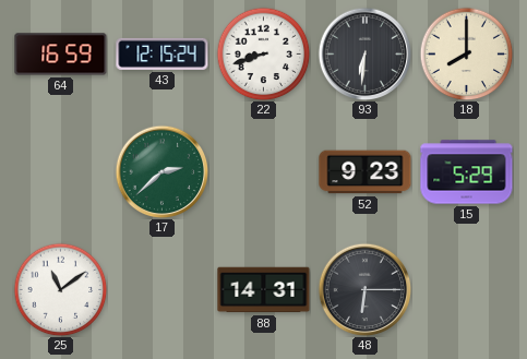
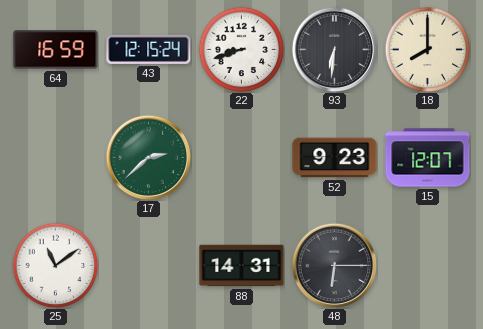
15: 5:29 -> 12:07 (428, 158)
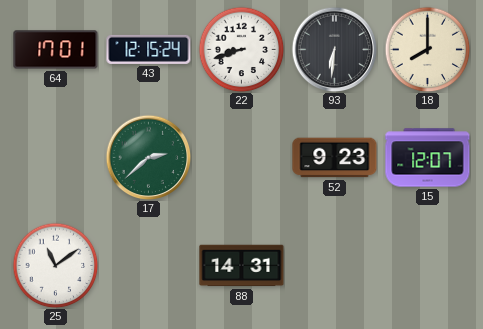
64: 16:59 -> 17:01 (56, 50)
48: 6:15 -> none (334, 265)
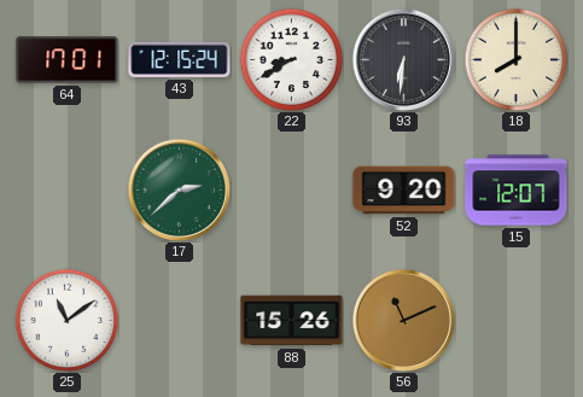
22: 8:42 -> 8:40 (291, 59)
52: 9:23 -> 9:20 (404, 191)
88: 14:31 -> 15:26 (292, 321)
56: none -> 11:11 (403, 320)
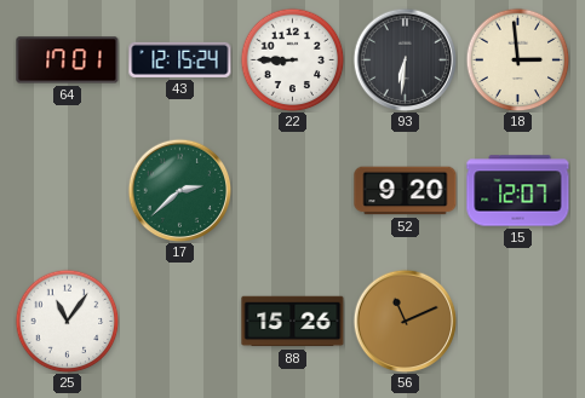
22: 8:40 -> 8:45 (292, 59)
18: 8:00 -> 2:59 (517, 59)
25: 11:09 -> 11:06 (67, 321)
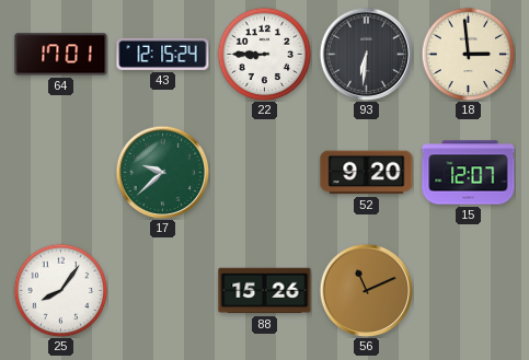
17: 2:38 -> 9:38 (162, 172)
25: 11:06 -> 8:06 (60, 290)
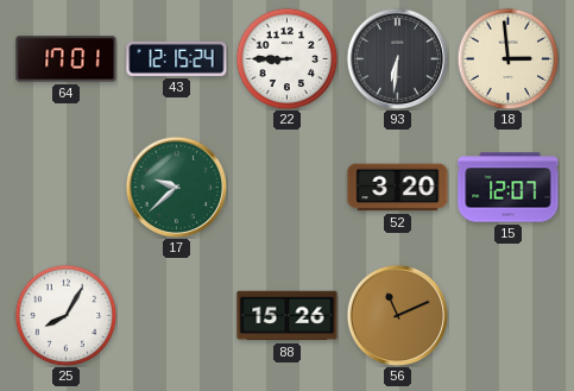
52: 9:20 -> 3:20 (398, 188)
25: 8:06 -> 8:05 (65, 315)
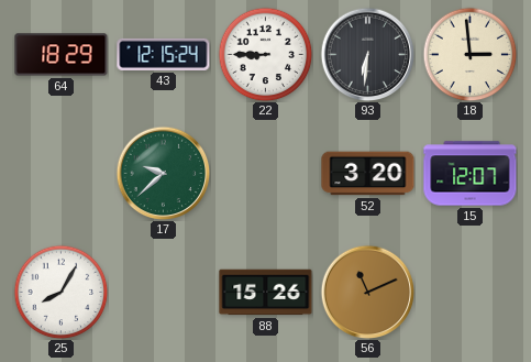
64: 17:01 -> 18:29 (62, 55)
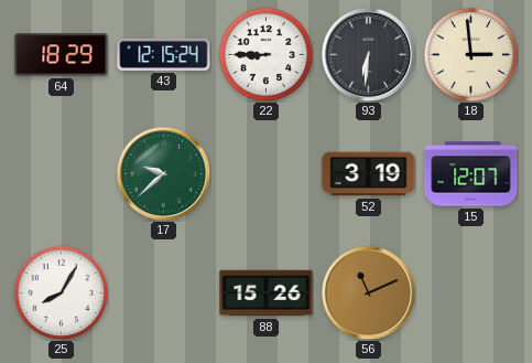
52: 3:20 -> 3:19 (369, 174)
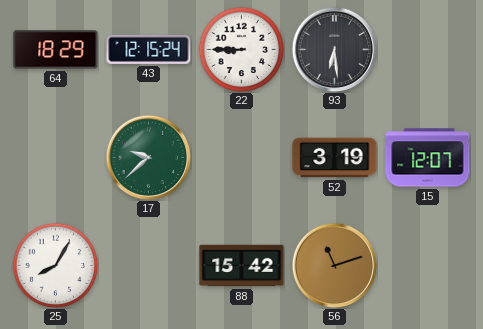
93: 6:31 -> 6:29 (334, 49)
18: 2:59 -> none (470, 54)
88: 15:26 -> 15:42 (242, 266)
56: 11:11 -> 11:12 (334, 265)
